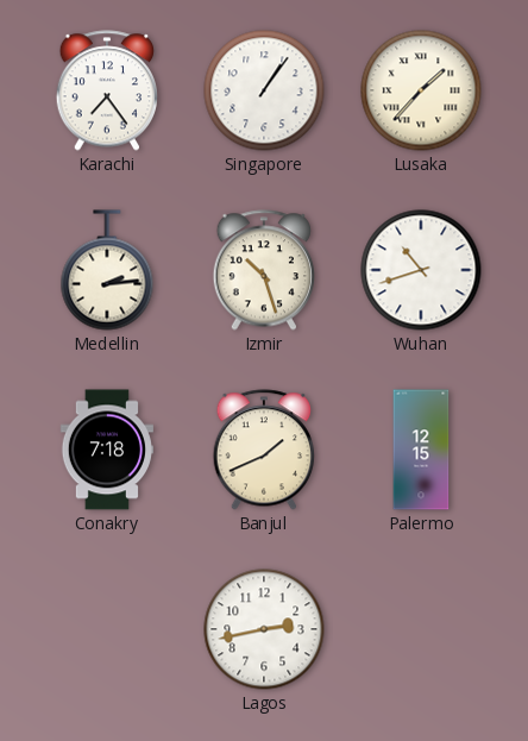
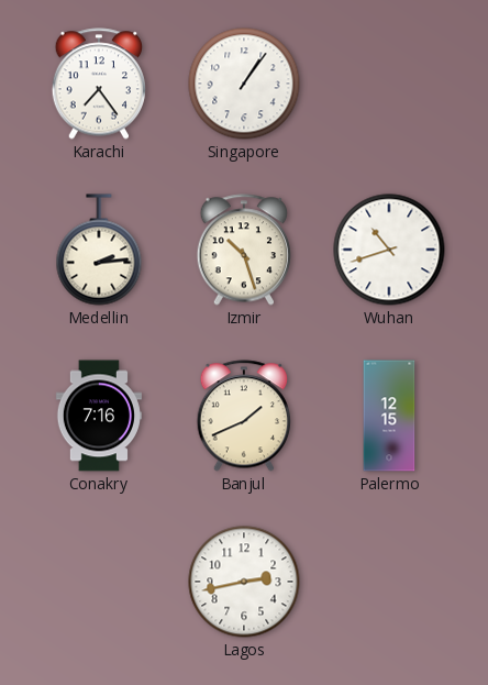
Lusaka: 1:37 -> none (421, 90)
Conakry: 7:18 -> 7:16 (98, 416)
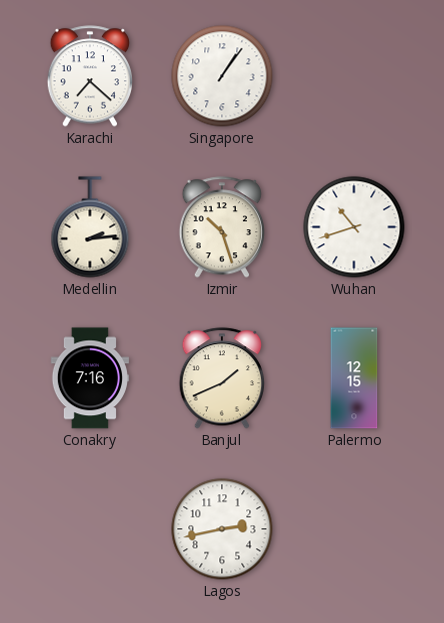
Karachi: 7:24 -> 7:22 (90, 76)
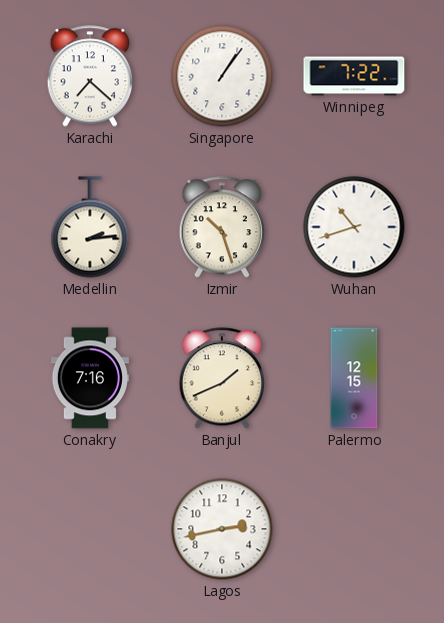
Winnipeg: none -> 7:22 (354, 76)
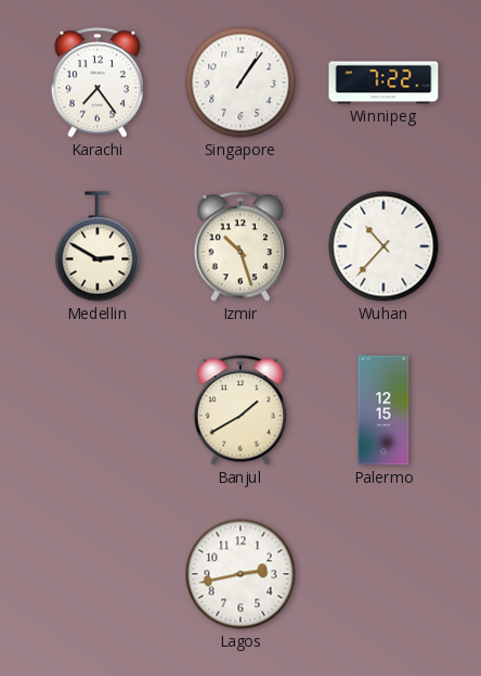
Karachi: 7:22 -> 7:24 (97, 82)
Medellin: 2:14 -> 2:50 (97, 246)
Wuhan: 10:42 -> 10:37 (383, 246)
Conakry: 7:16 -> none (89, 378)
Banjul: 1:41 -> 1:40 (240, 410)
